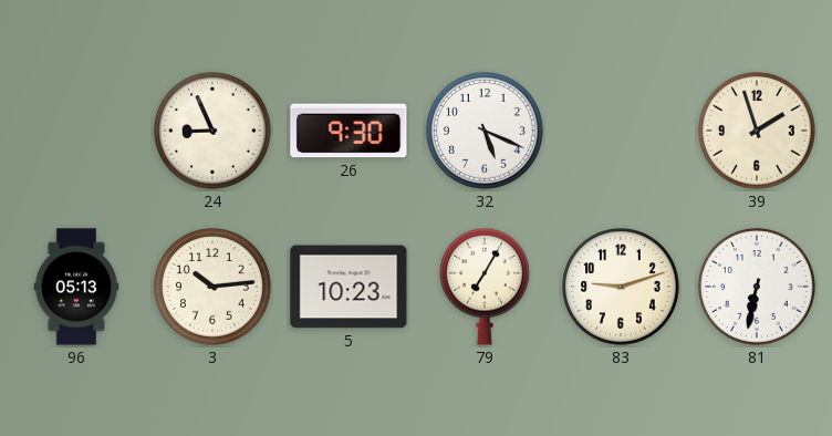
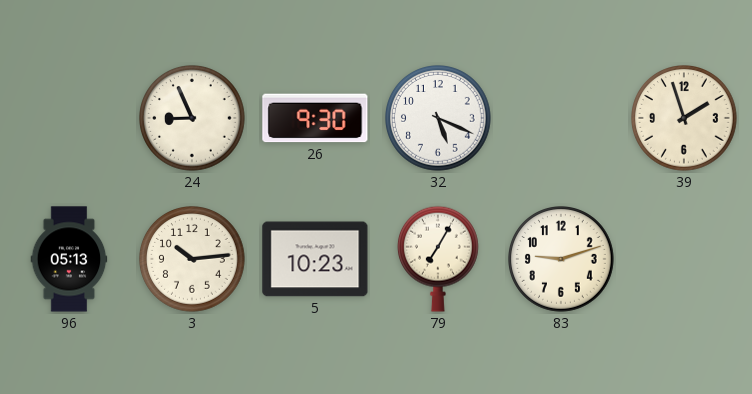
81: 6:32 -> none (758, 288)
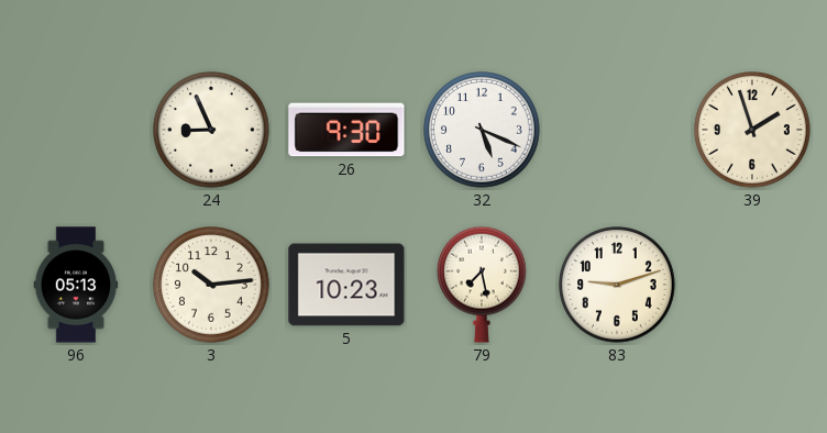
79: 7:05 -> 7:28 (482, 285)
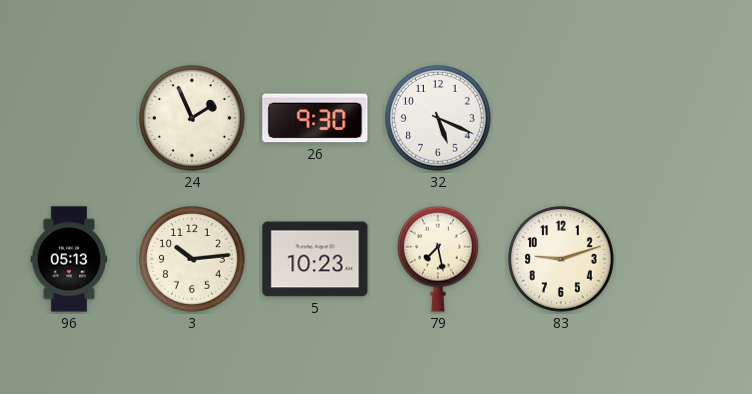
24: 8:56 -> 1:56 (193, 119)
39: 1:57 -> none (753, 131)
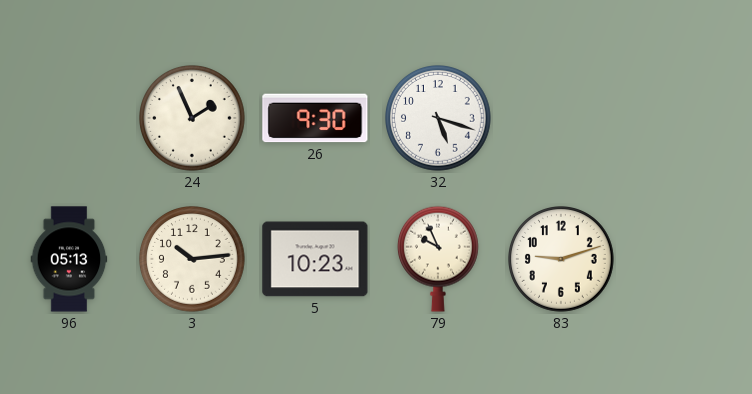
32: 5:19 -> 5:18 (439, 119)
79: 7:28 -> 9:56 (438, 259)
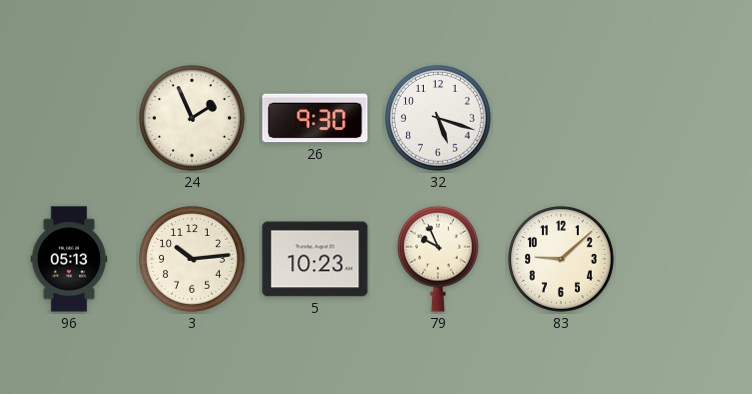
83: 9:12 -> 9:08 (562, 260)
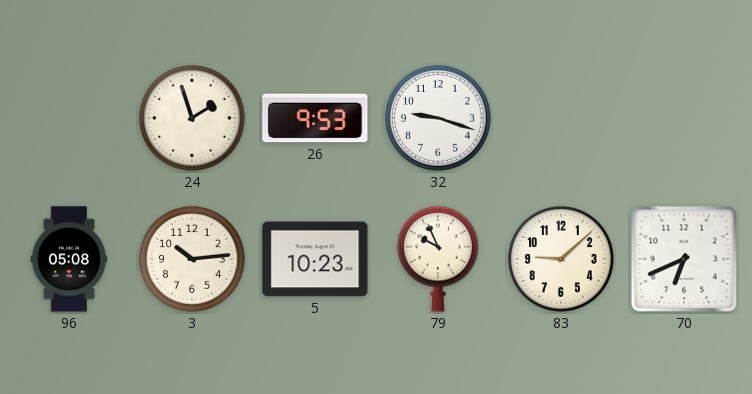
24: 1:56 -> 1:57 (193, 119)
26: 9:30 -> 9:53 (315, 118)
32: 5:18 -> 9:18 (439, 119)
96: 05:13 -> 05:08 (69, 259)
70: none -> 6:41 (684, 259)
